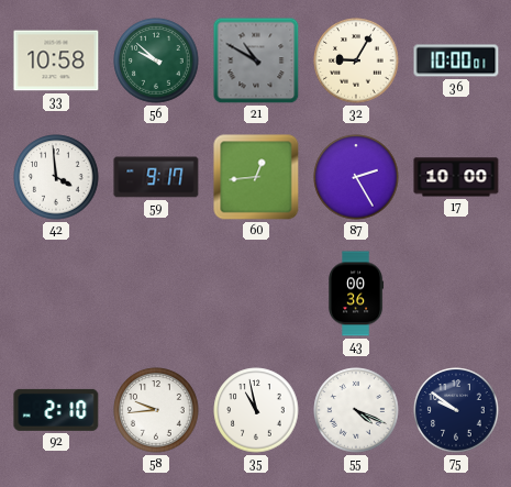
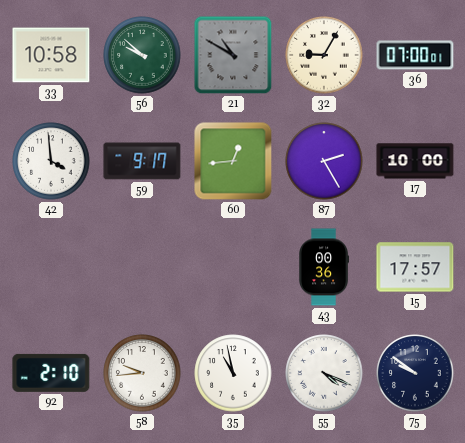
36: 10:00 -> 07:00 (415, 55)
15: none -> 17:57 (415, 267)
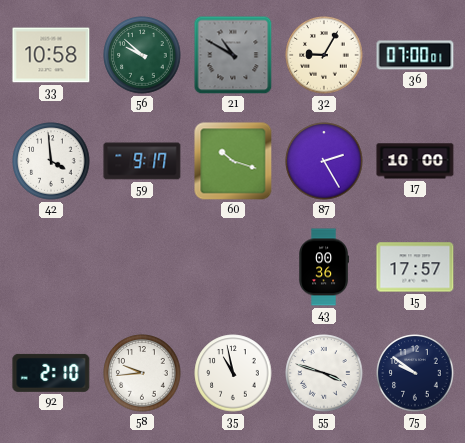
60: 12:44 -> 10:18 (233, 161)
55: 4:19 -> 3:48 (324, 373)
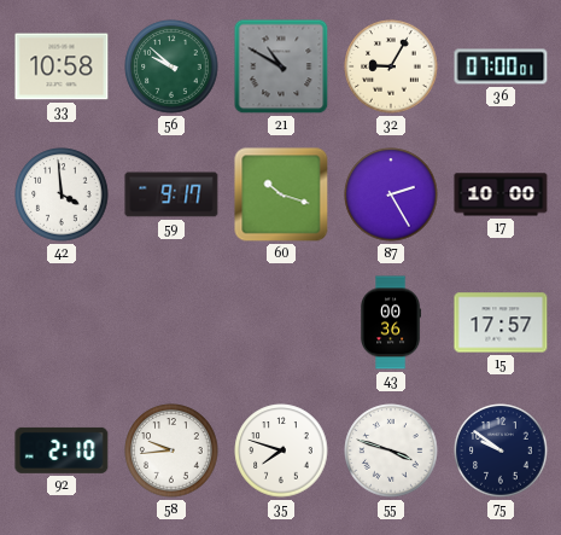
35: 10:58 -> 7:48 (281, 450)
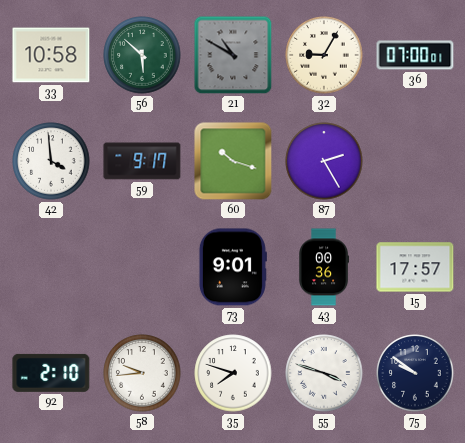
56: 9:52 -> 5:52 (142, 55)
17: 10:00 -> none (501, 194)
73: none -> 9:01 (232, 267)
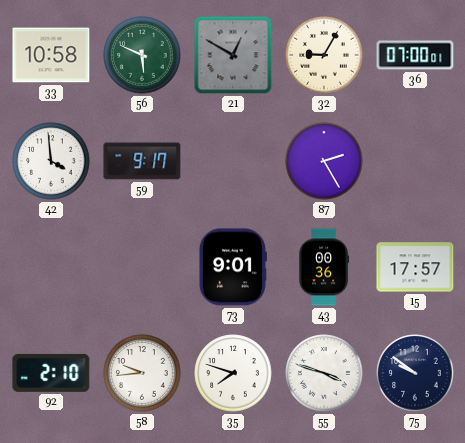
56: 5:52 -> 5:49 (142, 55)
21: 10:50 -> 12:50 (233, 55)
60: 10:18 -> none (233, 161)
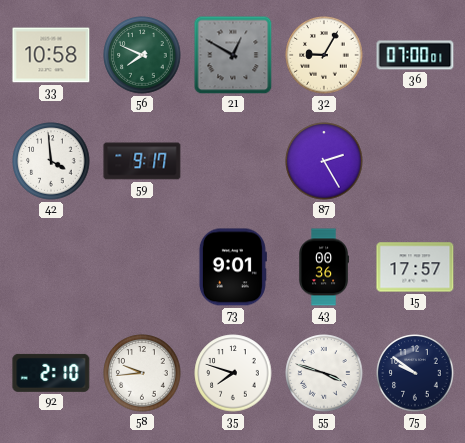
56: 5:49 -> 7:49 (142, 55)
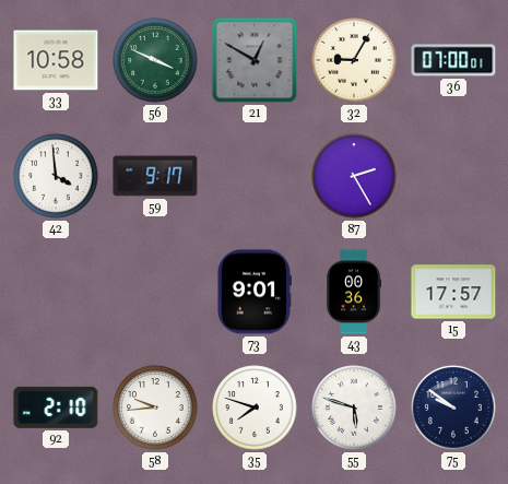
56: 7:49 -> 3:49 (155, 60)
55: 3:48 -> 5:48 (354, 408)
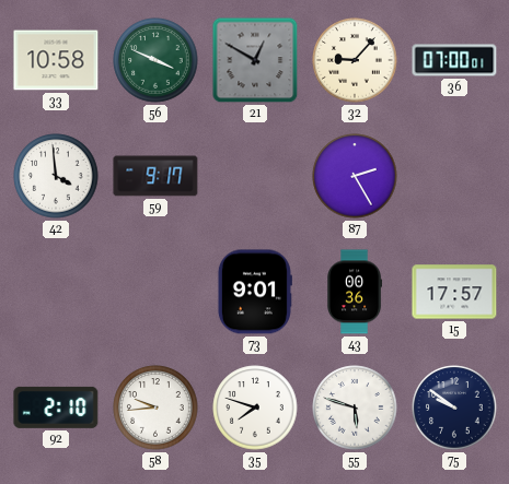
32: 9:05 -> 9:07 (355, 60)
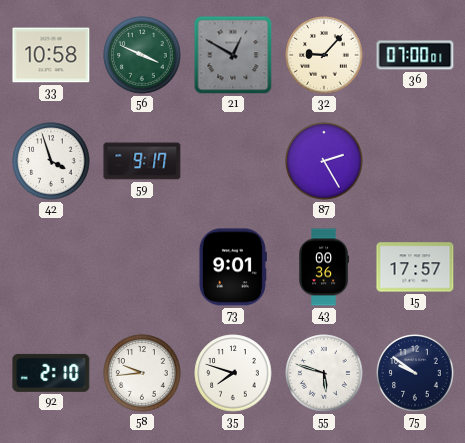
42: 3:59 -> 3:57 (51, 161)
